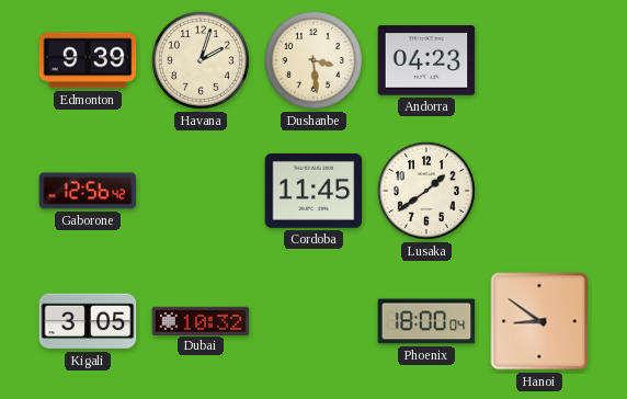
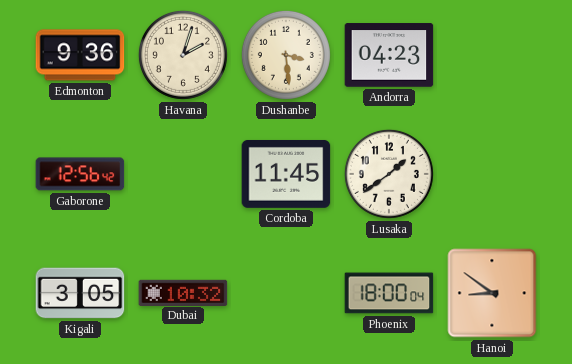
Edmonton: 9:39 -> 9:36 (80, 55)
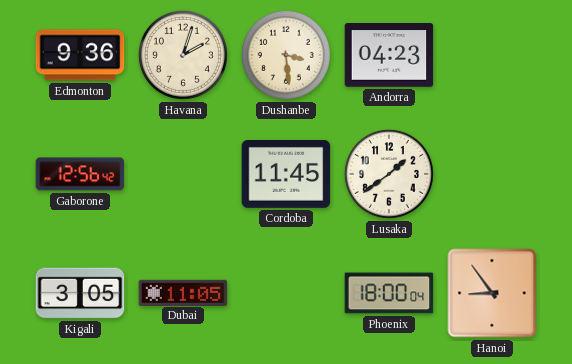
Dubai: 10:32 -> 11:05 (183, 292)
Hanoi: 8:51 -> 8:54 (492, 293)
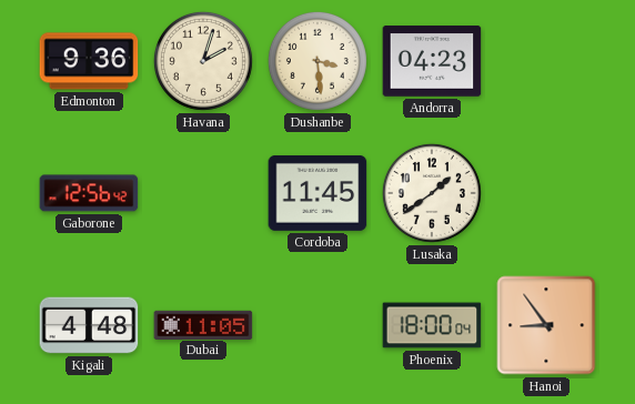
Kigali: 3:05 -> 4:48 (89, 325)
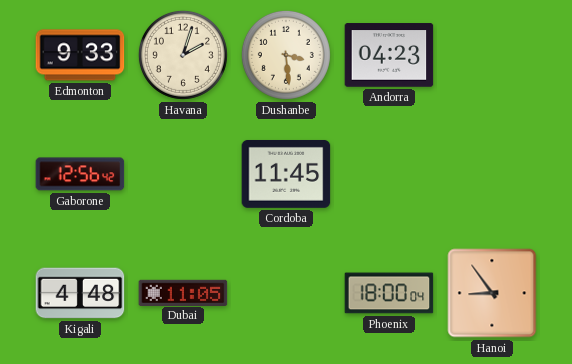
Edmonton: 9:36 -> 9:33 (80, 55)
Lusaka: 1:39 -> none (432, 193)
